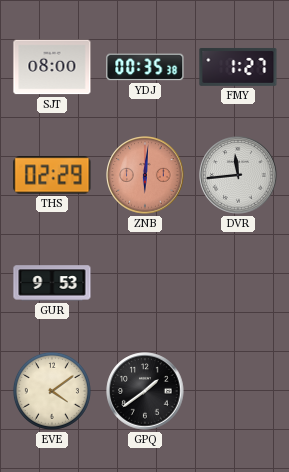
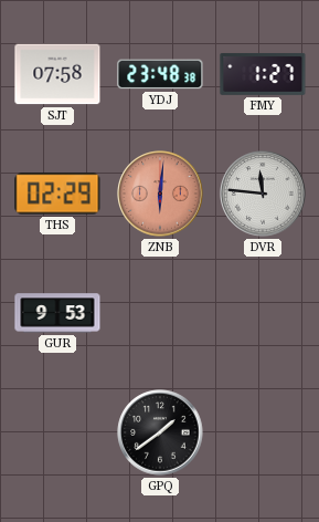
SJT: 08:00 -> 07:58 (57, 74)
YDJ: 00:35 -> 23:48 (160, 74)
DVR: 11:44 -> 11:46 (263, 194)
EVE: 4:09 -> none (52, 391)
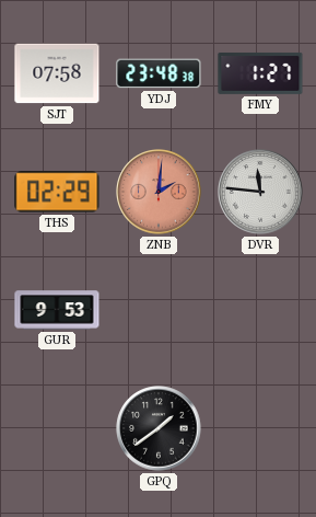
ZNB: 6:01 -> 2:01 (159, 192)
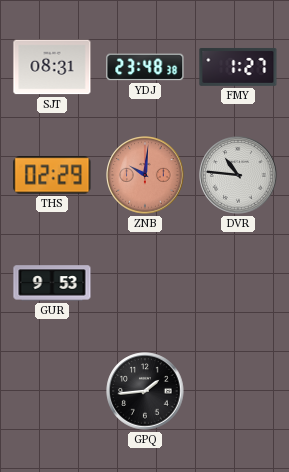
SJT: 07:58 -> 08:31 (52, 67)
ZNB: 2:01 -> 10:01 (145, 175)
DVR: 11:46 -> 10:46 (238, 175)
GPQ: 1:39 -> 1:44 (145, 391)
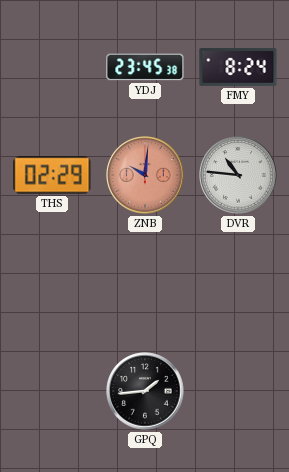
SJT: 08:31 -> none (52, 67)
YDJ: 23:48 -> 23:45 (145, 67)
FMY: 1:27 -> 8:24 (238, 67)
GUR: 9:53 -> none (52, 283)
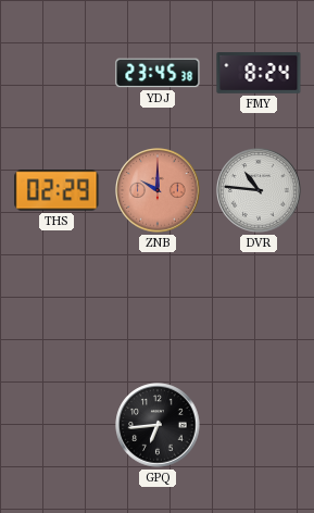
ZNB: 10:01 -> 10:00 (158, 190)
GPQ: 1:44 -> 6:44 (158, 425)
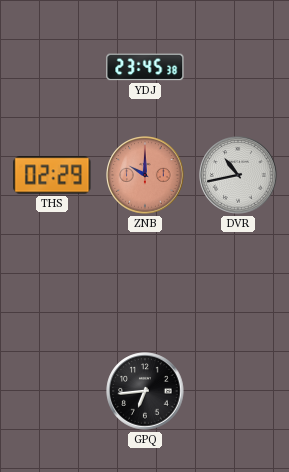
FMY: 8:24 -> none (259, 73)
DVR: 10:46 -> 10:43 (238, 175)
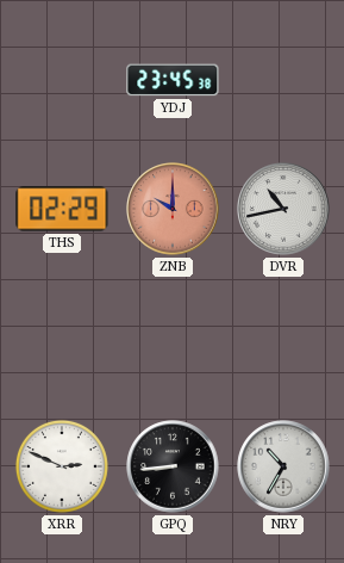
XRR: none -> 2:49 (62, 466)
GPQ: 6:44 -> 8:44 (173, 466)
NRY: none -> 10:35 (283, 466)
